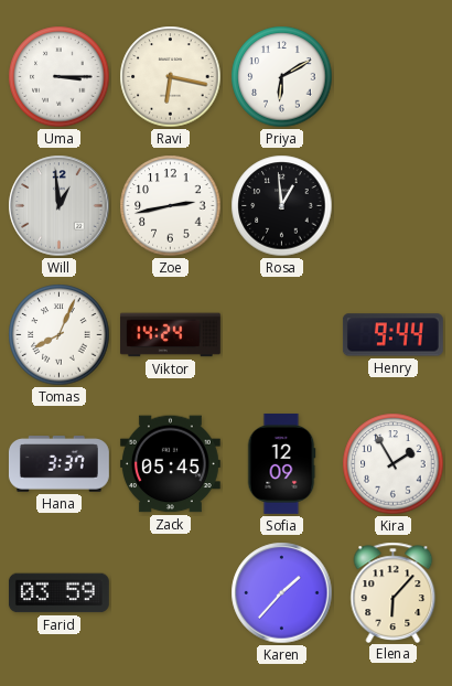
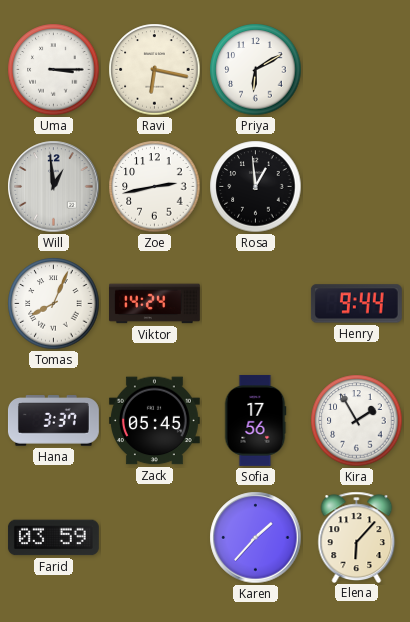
Sofia: 12:09 -> 17:56 (255, 420)
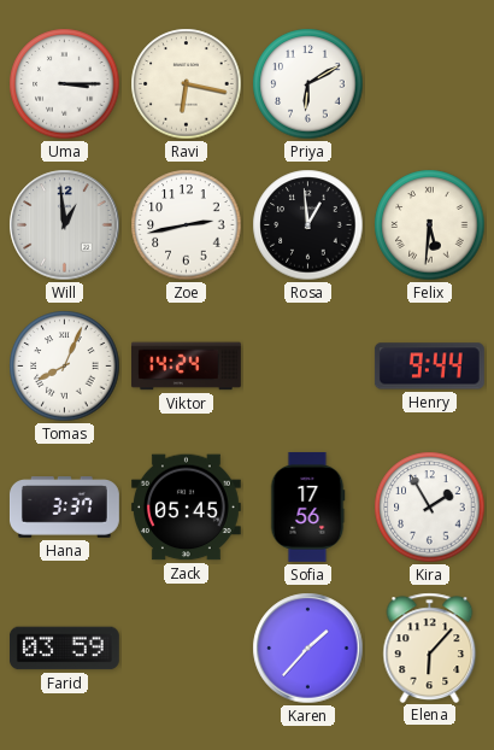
Felix: none -> 5:31 (430, 225)
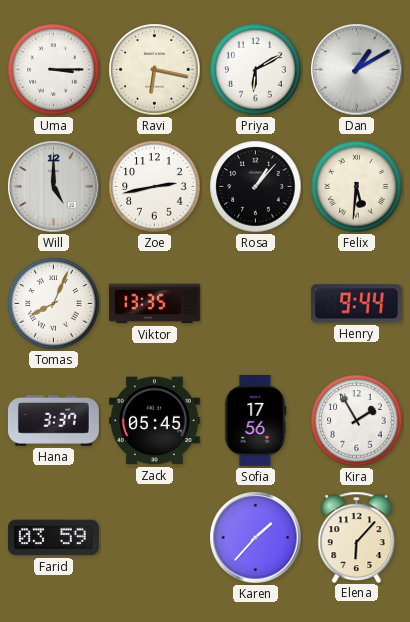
Dan: none -> 1:10 (357, 70)
Will: 12:59 -> 5:00 (54, 187)
Rosa: 12:59 -> 1:07 (256, 187)
Viktor: 14:24 -> 13:35 (154, 304)
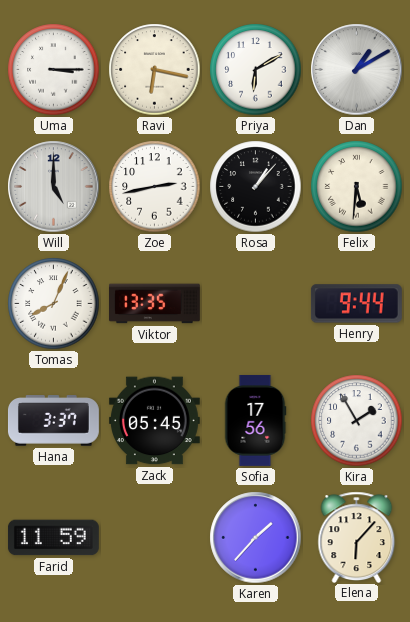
Farid: 03:59 -> 11:59 (53, 538)
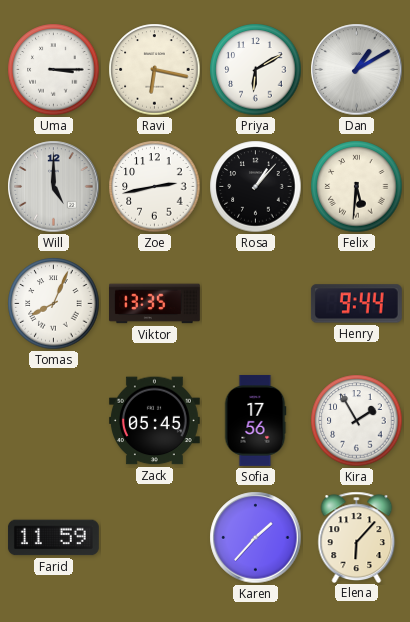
Hana: 3:37 -> none (53, 421)
